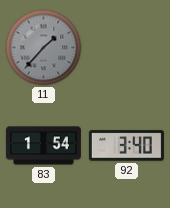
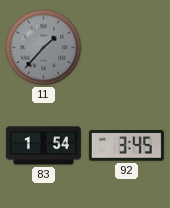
92: 3:40 -> 3:45 (126, 146)
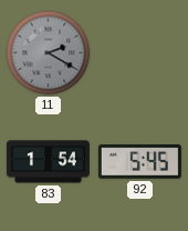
11: 1:37 -> 2:20 (49, 53)
92: 3:45 -> 5:45 (139, 162)
